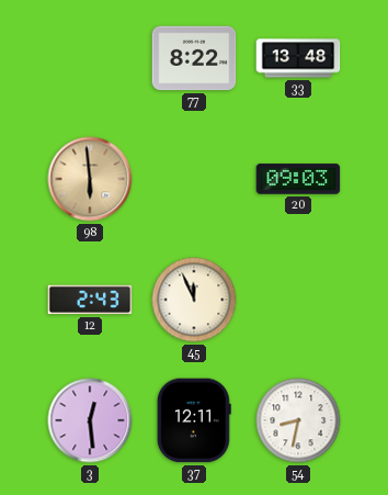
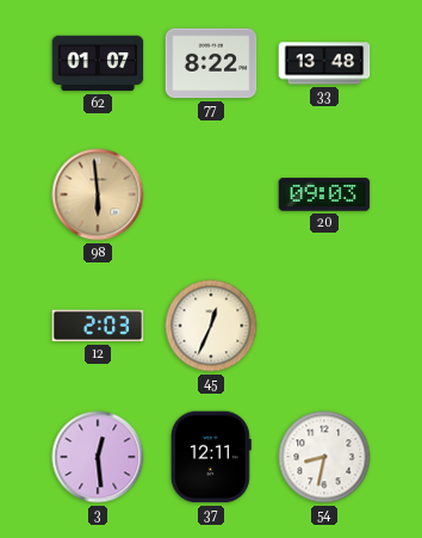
62: none -> 01:07 (98, 63)
12: 2:43 -> 2:03 (98, 326)
45: 11:56 -> 12:34 (211, 326)
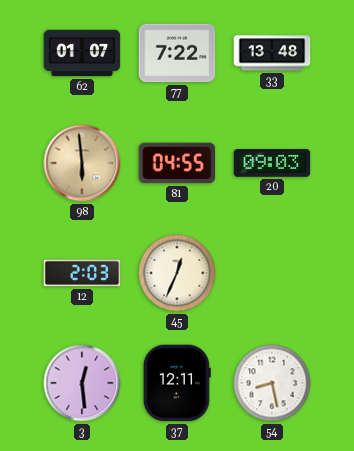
77: 8:22 -> 7:22 (177, 53)
81: none -> 04:55 (177, 163)
54: 8:32 -> 8:28 (272, 383)
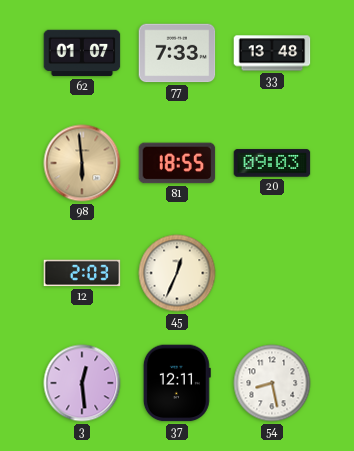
77: 7:22 -> 7:33 (177, 53)
81: 04:55 -> 18:55 (177, 163)
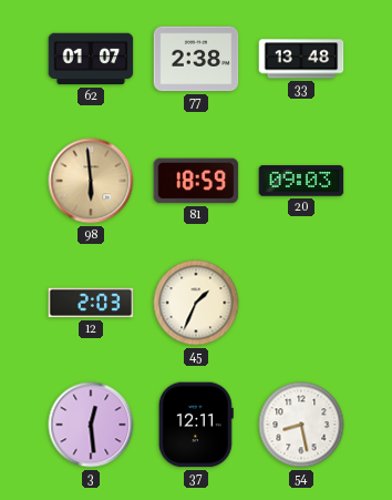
77: 7:33 -> 2:38 (196, 59)
81: 18:55 -> 18:59 (196, 181)
45: 12:34 -> 1:34 (196, 303)
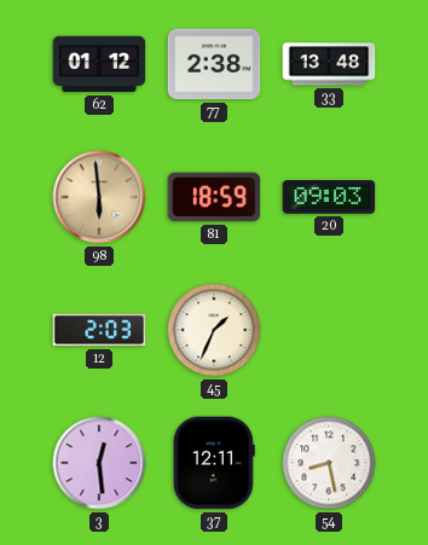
62: 01:07 -> 01:12 (99, 64)
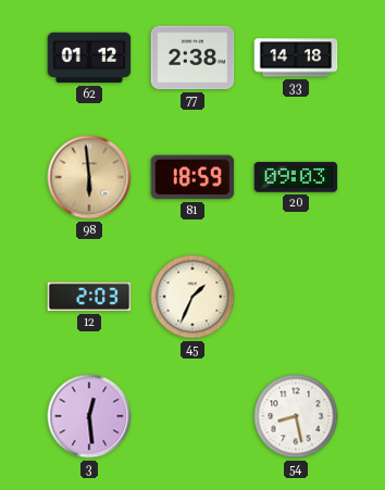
33: 13:48 -> 14:18 (296, 58)
37: 12:11 -> none (214, 463)
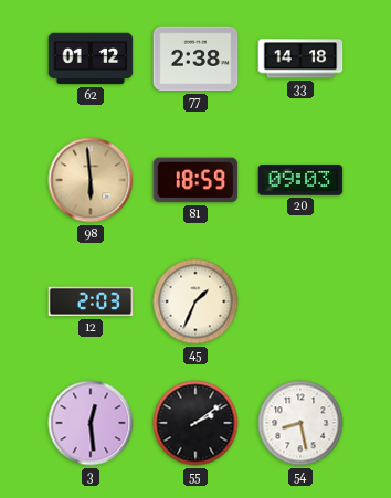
55: none -> 2:09 (196, 423)
